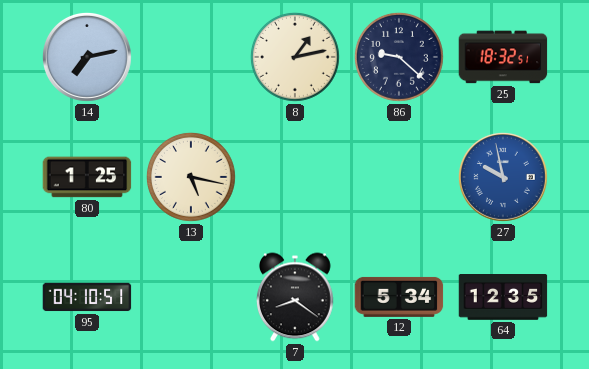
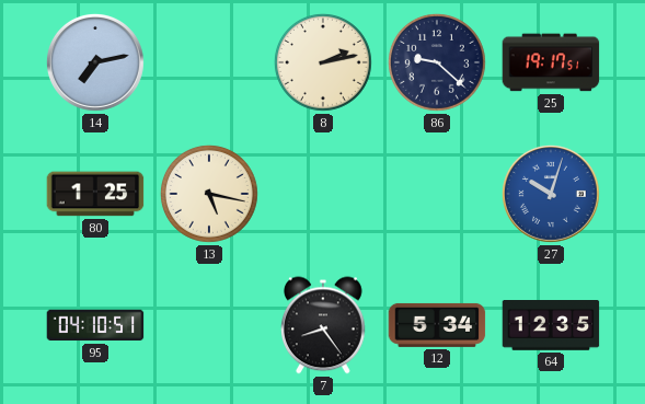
8: 1:13 -> 2:13 (323, 62)
25: 18:32 -> 19:17 (551, 62)
27: 9:58 -> 10:03 (551, 194)
7: 8:21 -> 8:24 (324, 325)
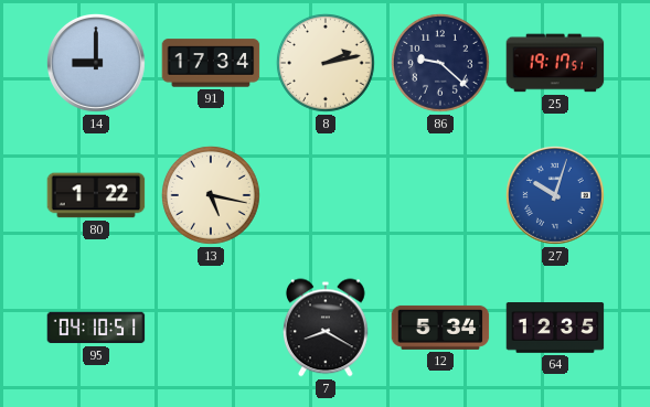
14: 7:13 -> 9:00 (96, 63)
91: none -> 17:34 (211, 63)
80: 1:25 -> 1:22 (96, 195)
7: 8:24 -> 8:20 (327, 328)
